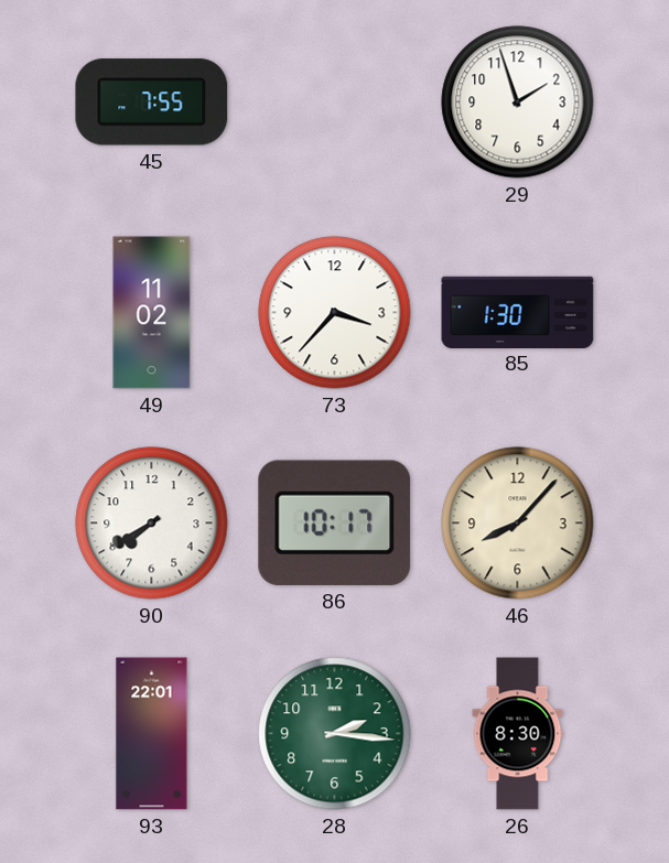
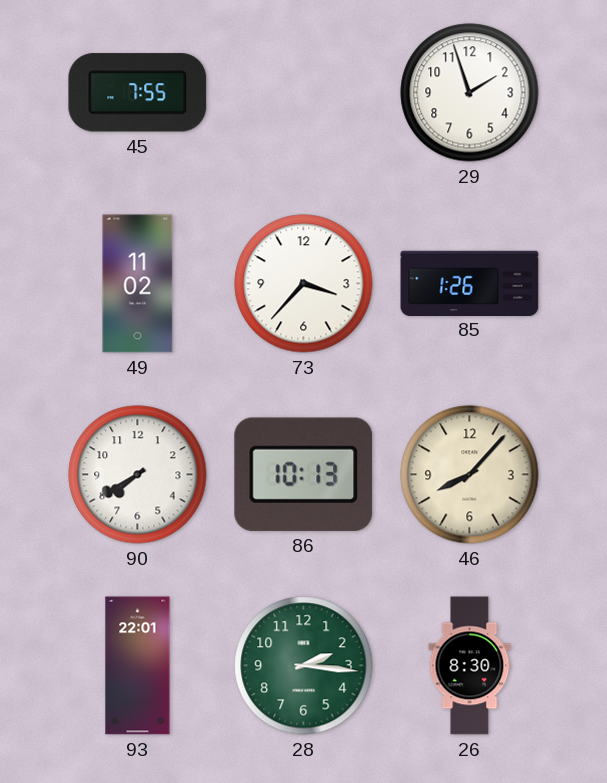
85: 1:30 -> 1:26 (470, 283)
86: 10:17 -> 10:13 (304, 474)
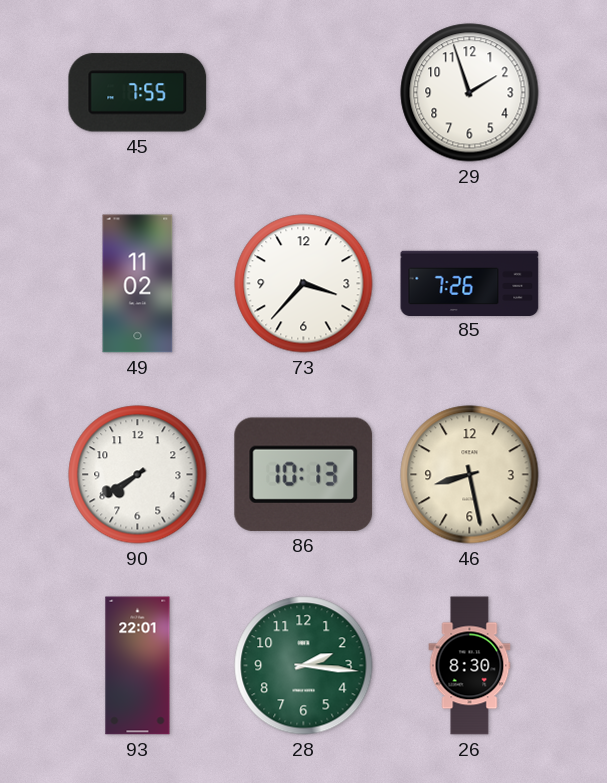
85: 1:26 -> 7:26 (470, 283)
46: 8:07 -> 8:28 (470, 475)
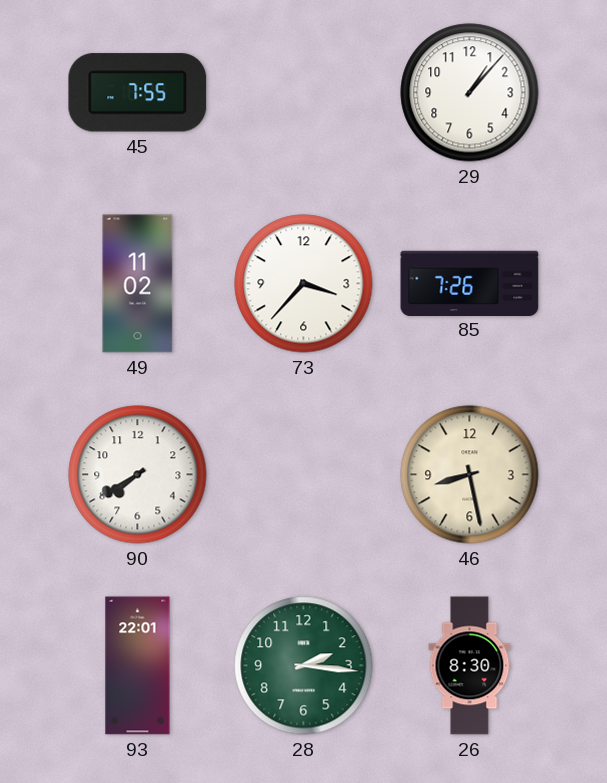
29: 1:57 -> 1:07 (470, 93)
86: 10:13 -> none (304, 474)
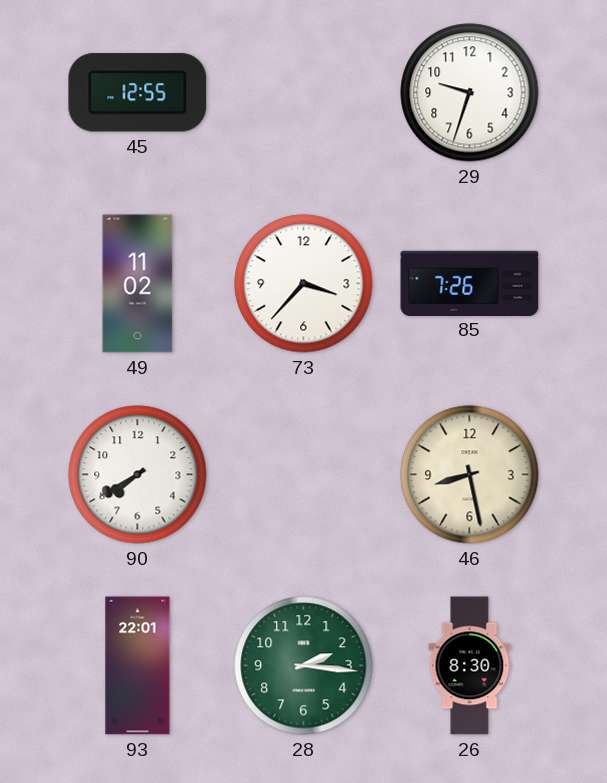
45: 7:55 -> 12:55 (138, 93)
29: 1:07 -> 9:33 (470, 93)
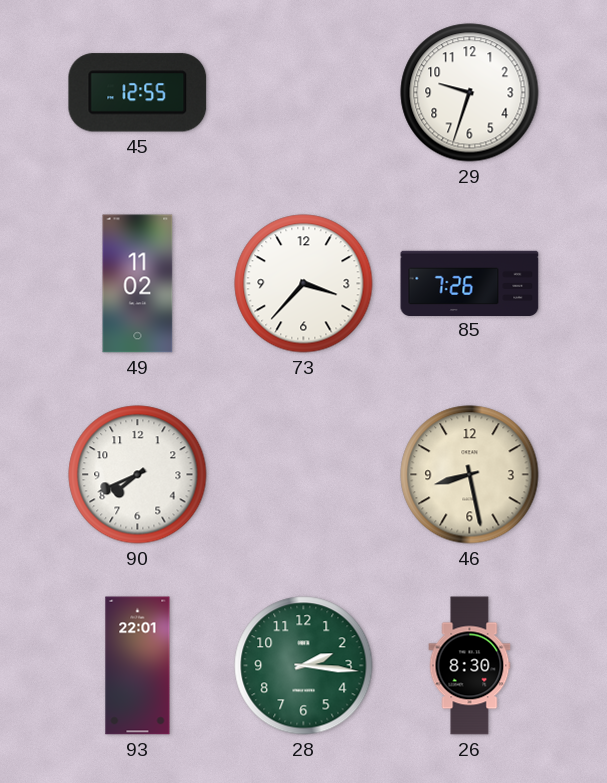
90: 7:40 -> 7:41 (138, 475)
